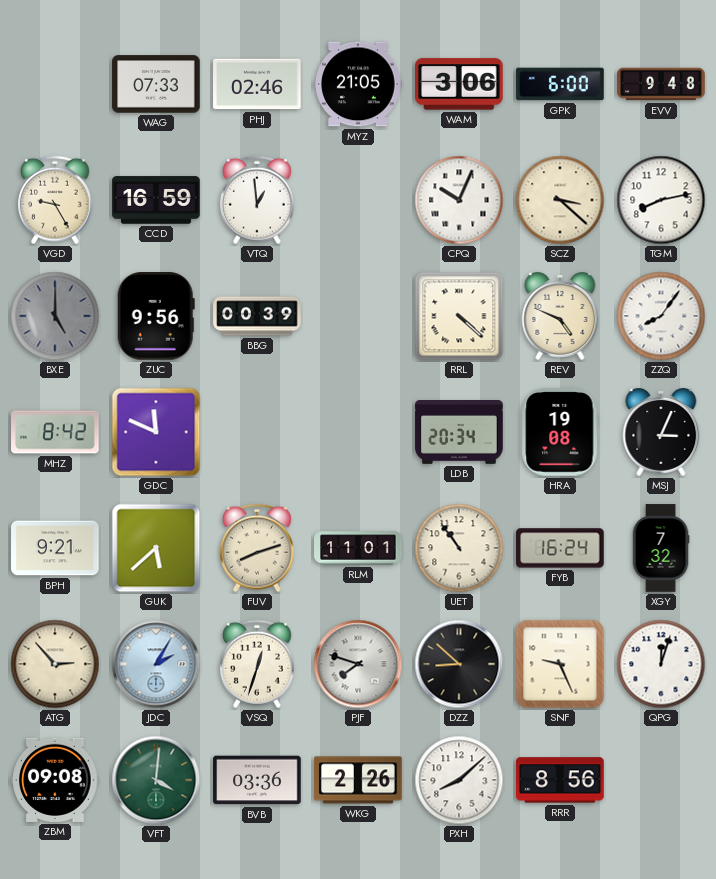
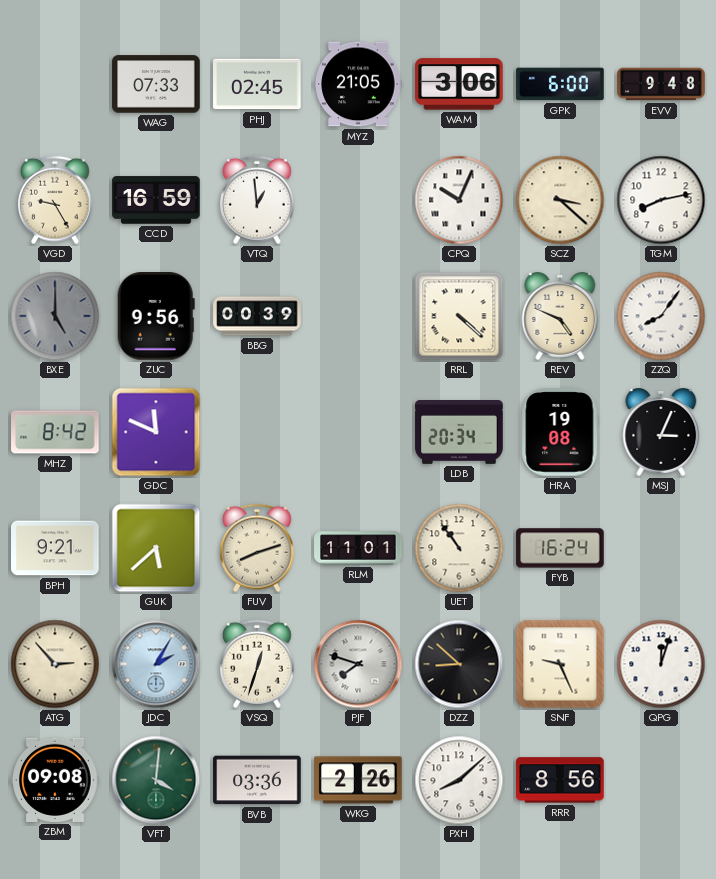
PHJ: 02:46 -> 02:45 (257, 84)
XGY: 7:32 -> none (661, 548)
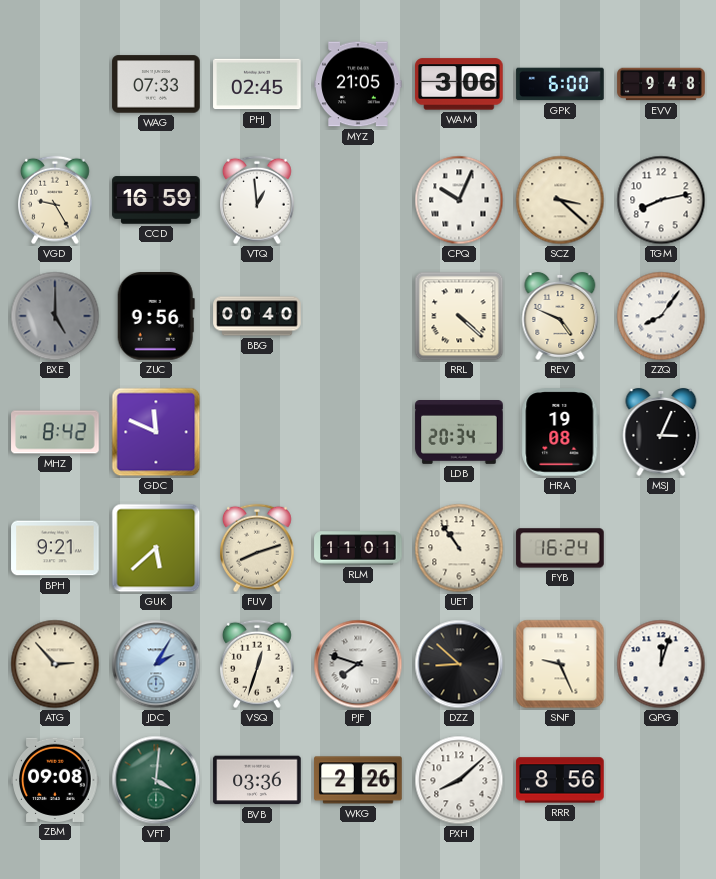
BBG: 00:39 -> 00:40 (257, 316)
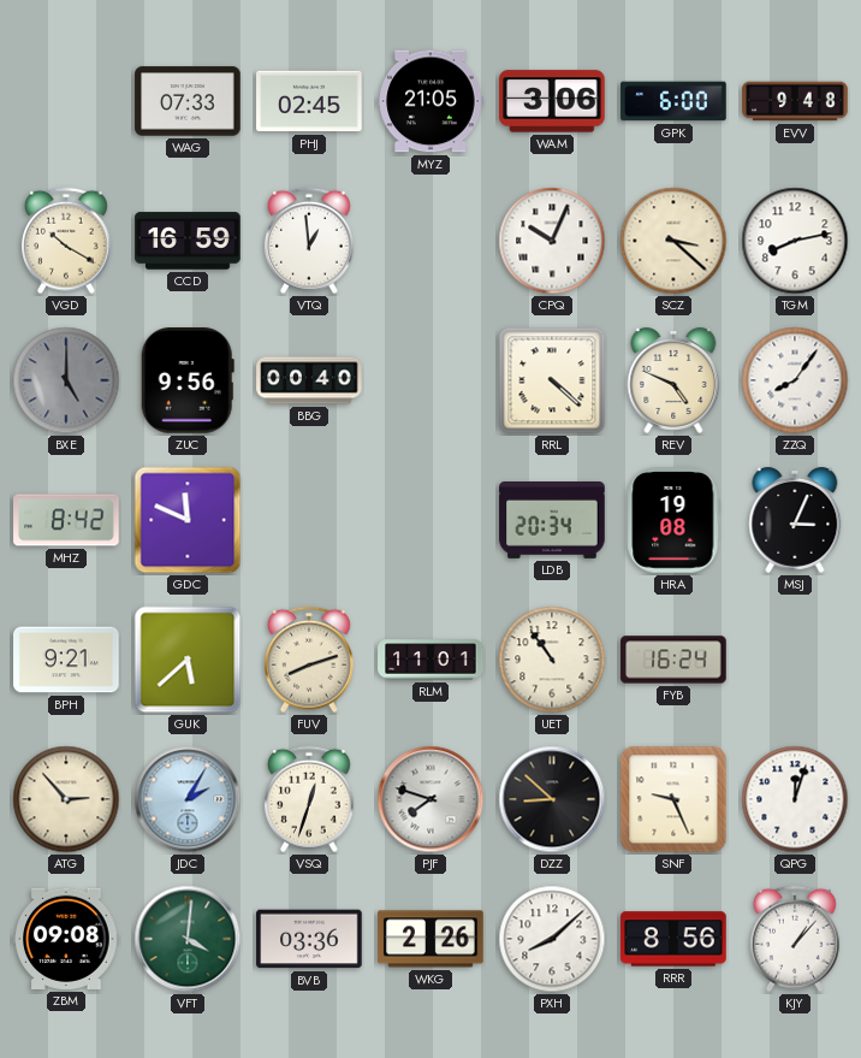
VGD: 9:25 -> 10:20 (67, 241)
KJY: none -> 1:07 (796, 939)
